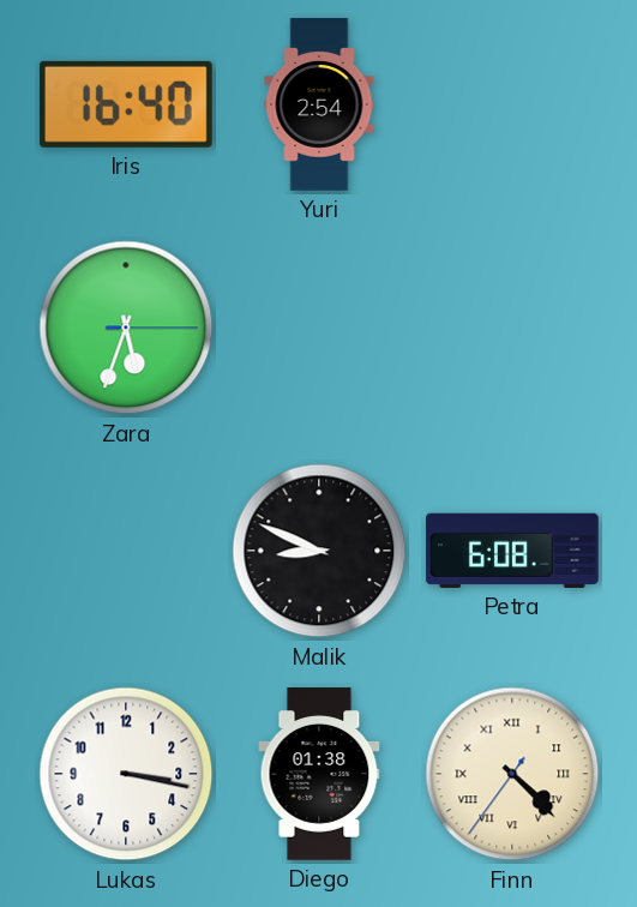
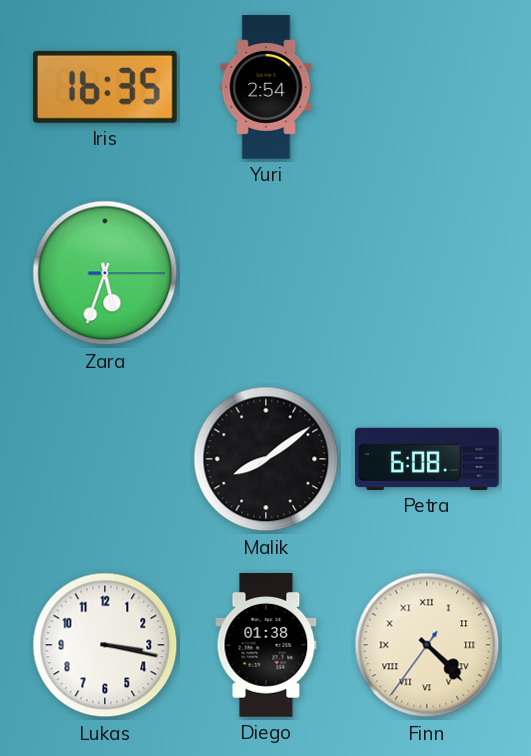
Iris: 16:40 -> 16:35 (105, 87)
Malik: 8:49 -> 8:09 (266, 459)
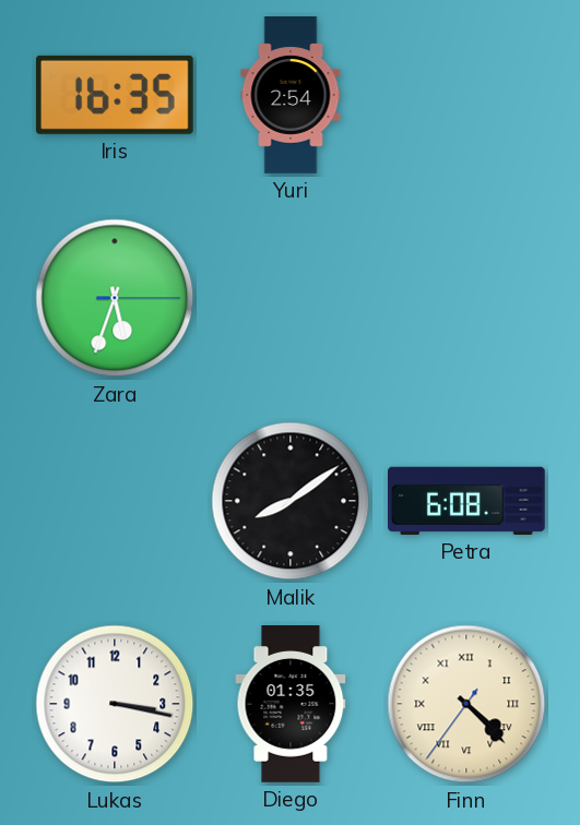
Diego: 01:38 -> 01:35 (291, 705)
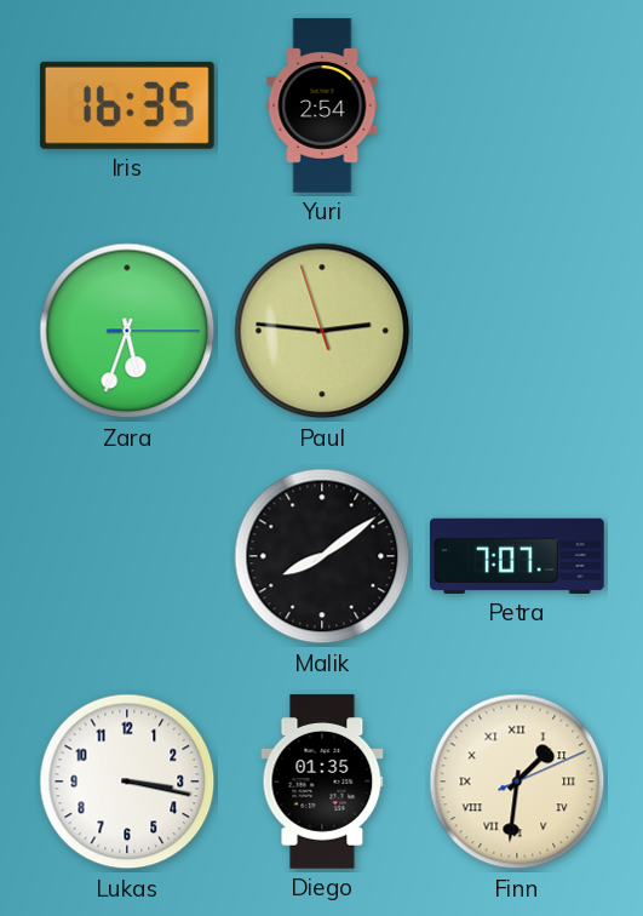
Paul: none -> 2:45 (322, 331)
Petra: 6:08 -> 7:07 (518, 556)
Finn: 4:22 -> 1:31 (517, 782)
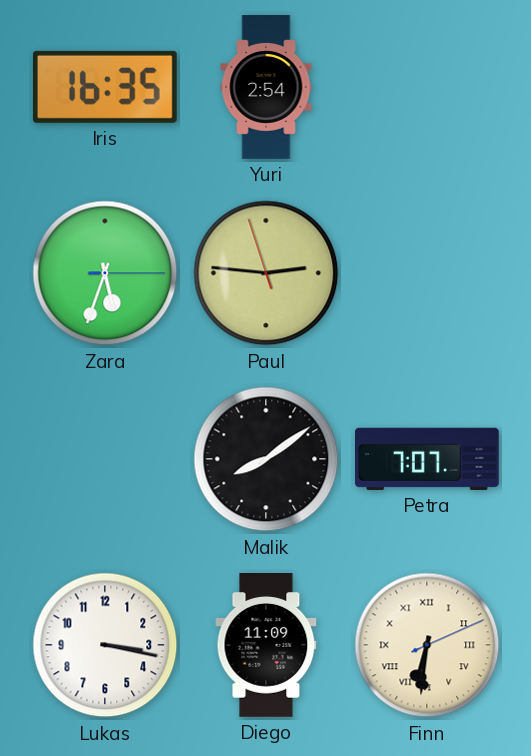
Diego: 01:35 -> 11:09 (266, 646)
Finn: 1:31 -> 6:31 (427, 645)
